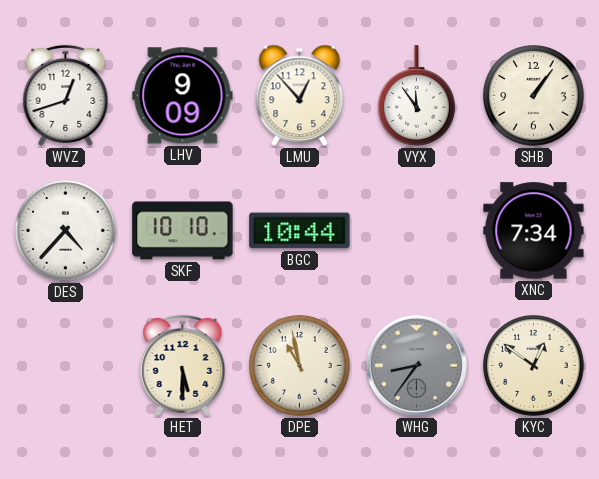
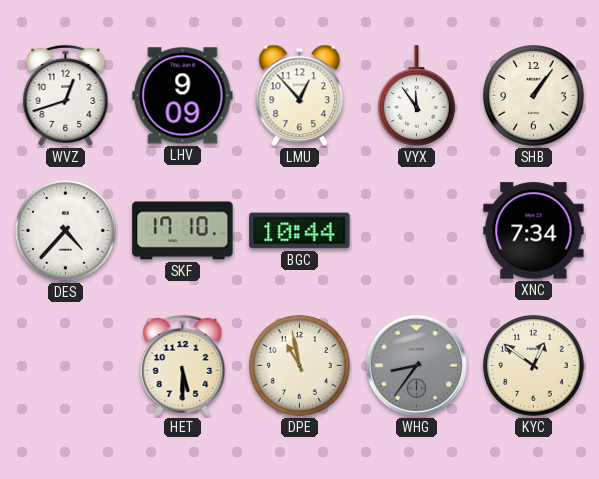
SKF: 10:10 -> 17:10 (183, 231)
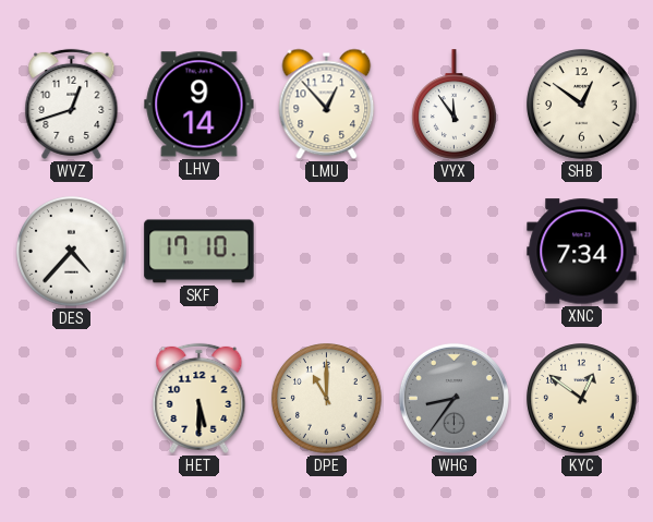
LHV: 9:09 -> 9:14 (199, 105)
SHB: 1:06 -> 12:51 (582, 105)
BGC: 10:44 -> none (300, 231)
DPE: 10:58 -> 11:00 (327, 399)
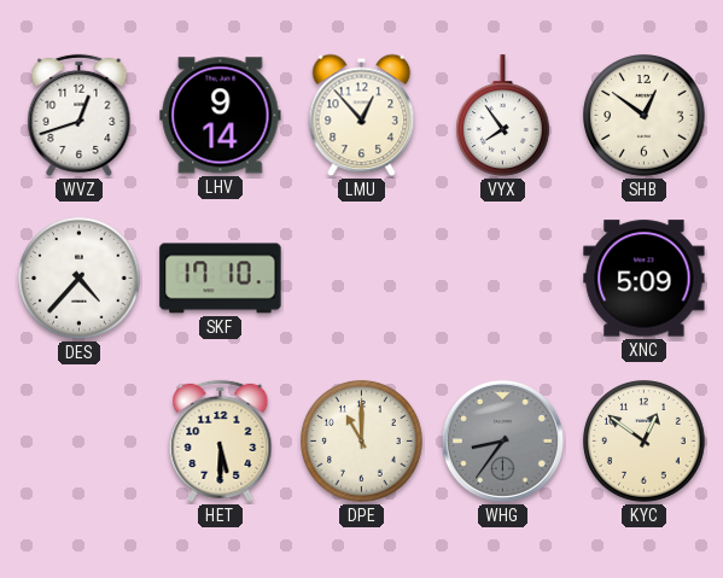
VYX: 11:54 -> 7:54 (503, 116)
XNC: 7:34 -> 5:09 (645, 279)
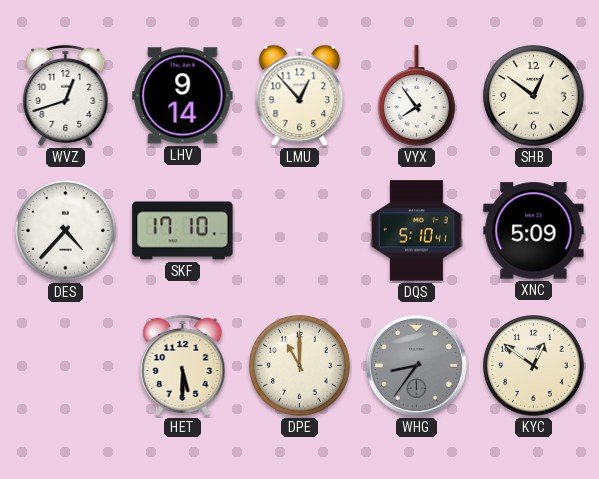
DQS: none -> 5:10 (416, 231)
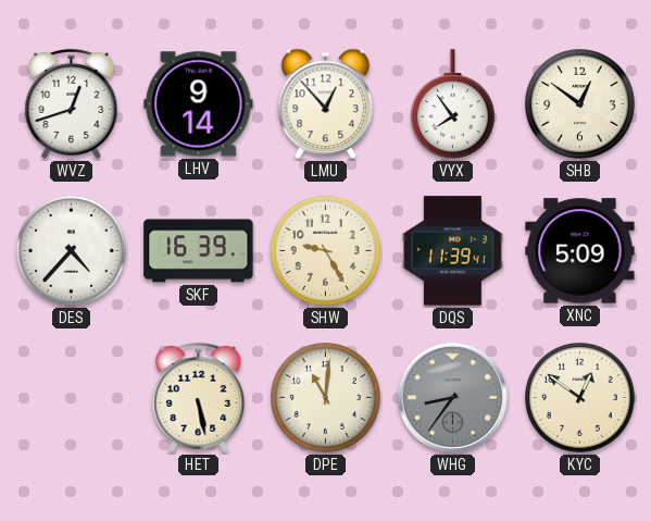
SKF: 17:10 -> 16:39 (199, 251)
SHW: none -> 9:25 (326, 251)
DQS: 5:10 -> 11:39 (452, 251)
HET: 5:30 -> 5:28 (199, 397)
DPE: 11:00 -> 11:01 (326, 398)
